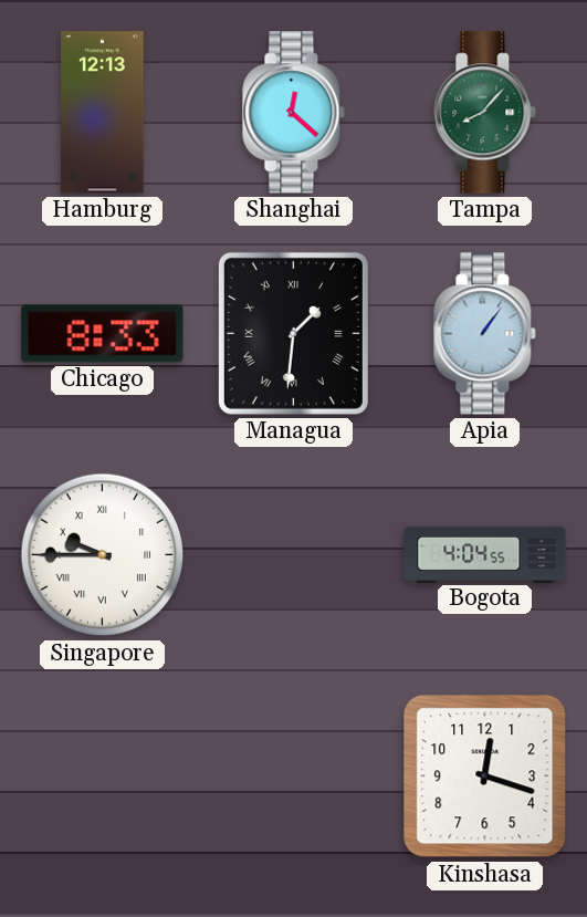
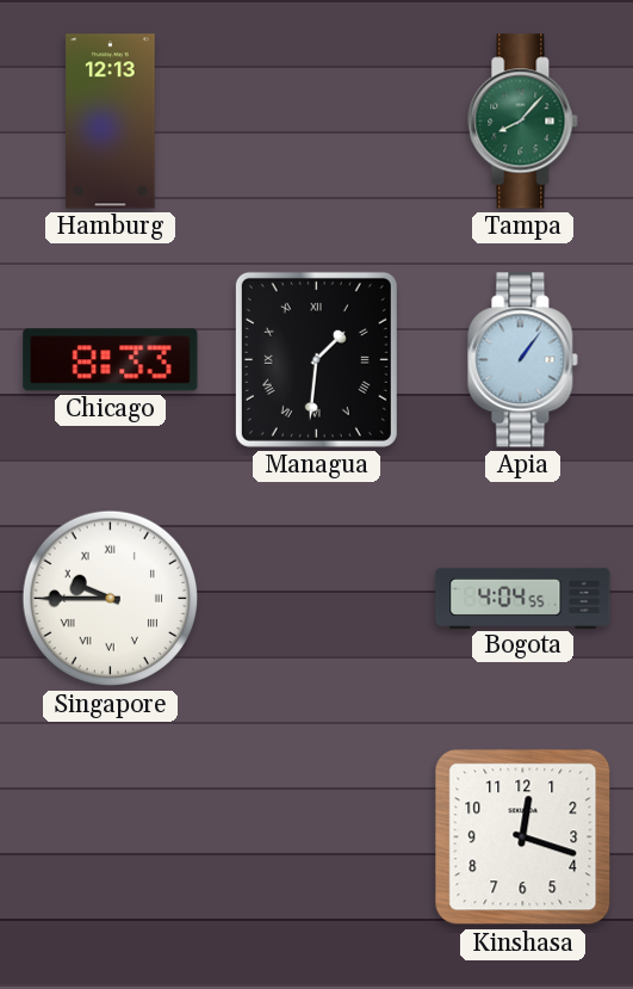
Shanghai: 12:22 -> none (294, 113)
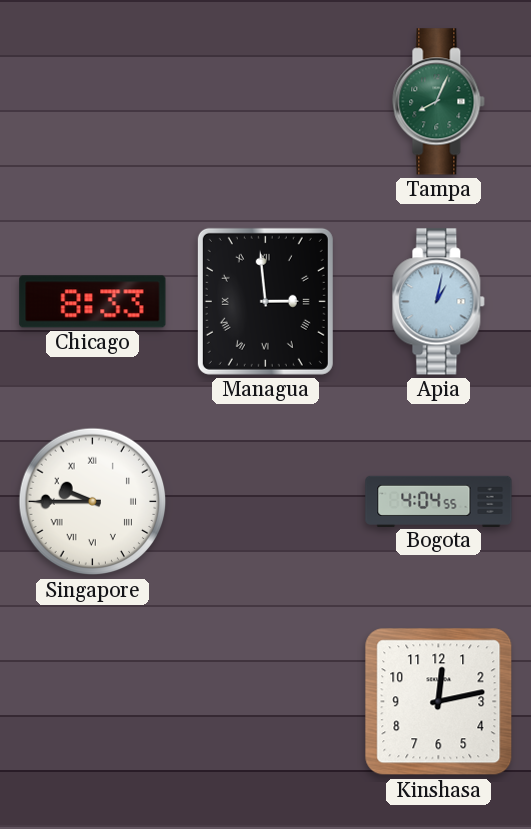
Hamburg: 12:13 -> none (111, 122)
Tampa: 8:07 -> 8:04 (439, 102)
Managua: 1:31 -> 2:59 (265, 301)
Apia: 1:06 -> 1:02 (439, 302)
Kinshasa: 12:18 -> 12:13 (439, 702)
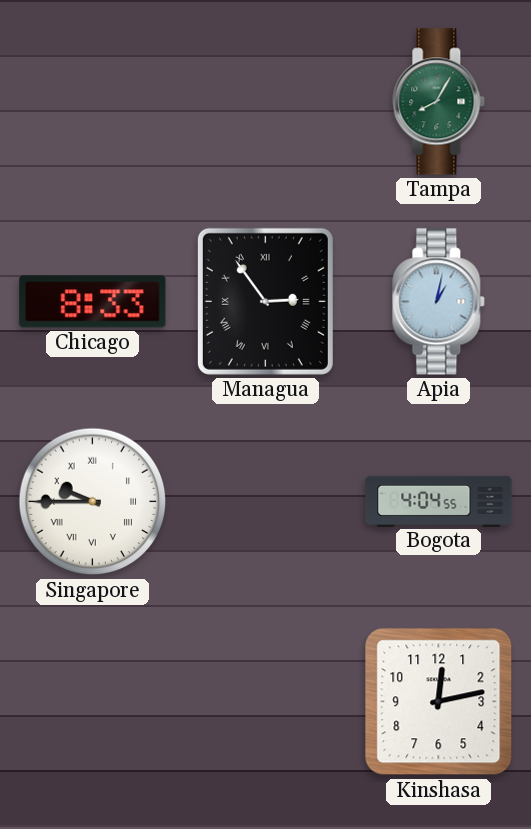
Tampa: 8:04 -> 8:05 (439, 102)
Managua: 2:59 -> 2:54 (265, 301)
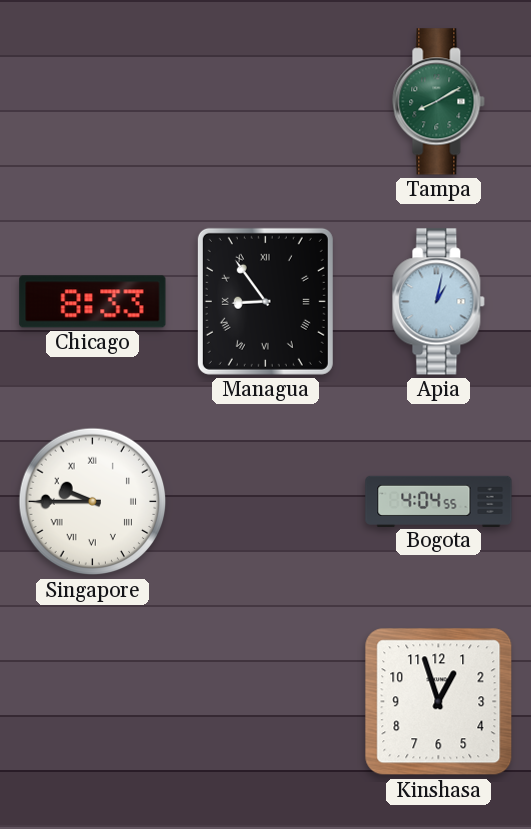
Tampa: 8:05 -> 8:10 (439, 102)
Managua: 2:54 -> 8:54 (265, 301)
Kinshasa: 12:13 -> 12:57 (439, 702)
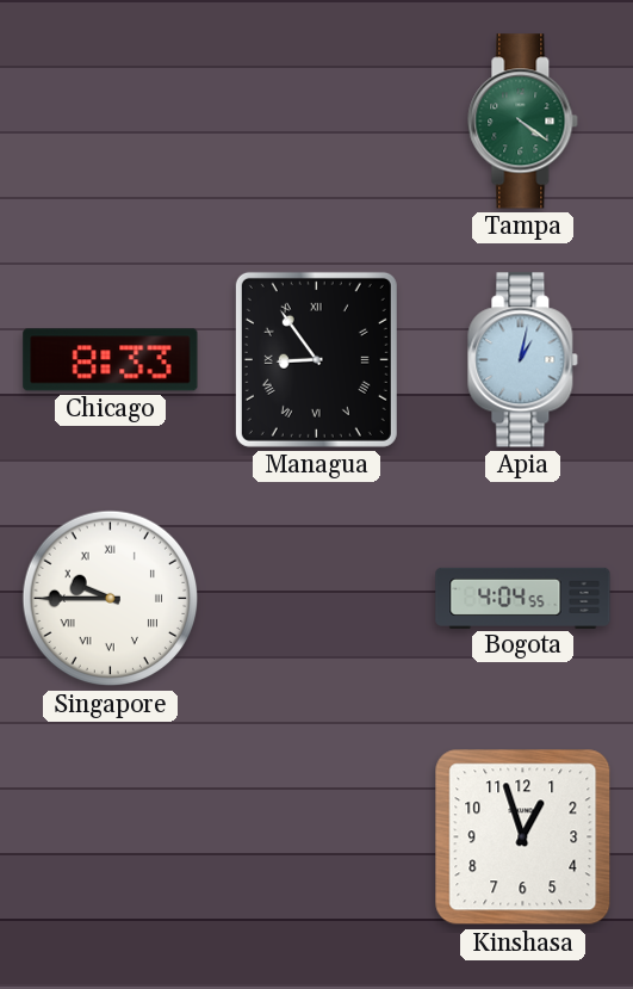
Tampa: 8:10 -> 4:21 (523, 122)
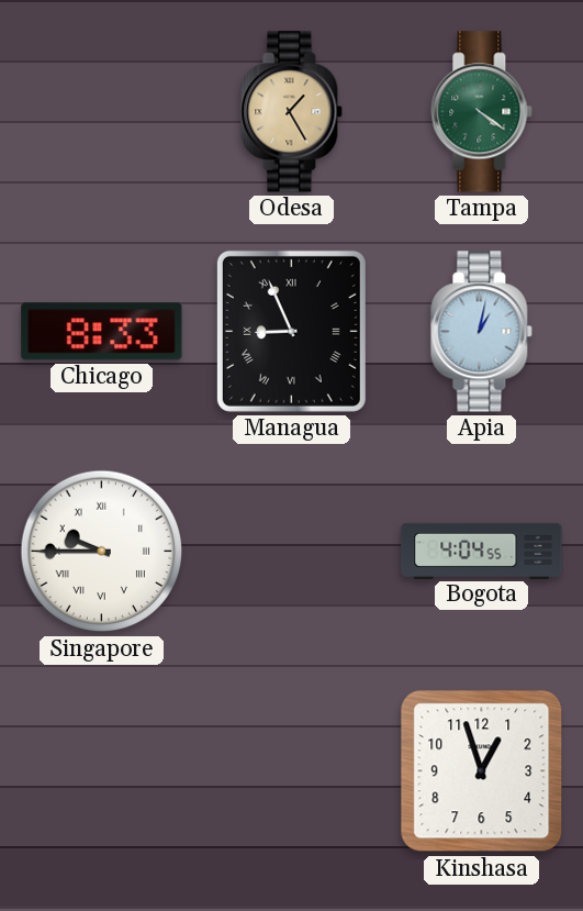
Odesa: none -> 1:25 (292, 112)
Managua: 8:54 -> 8:56 (291, 331)
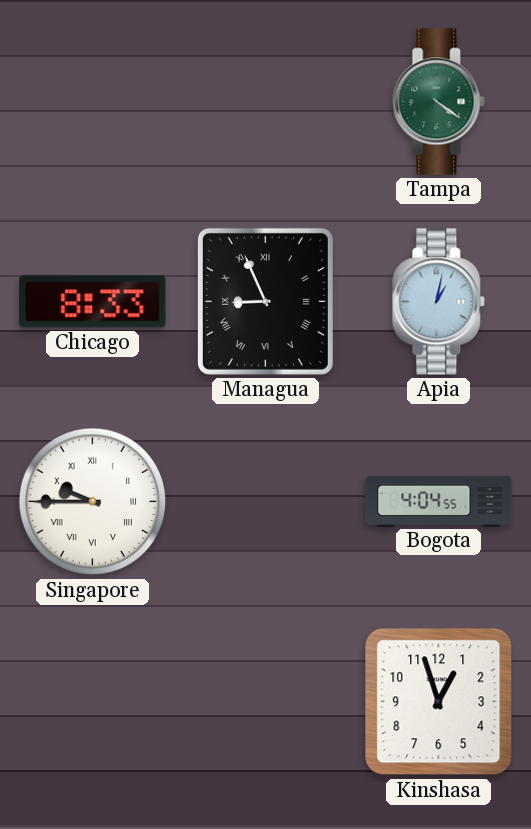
Odesa: 1:25 -> none (292, 112)
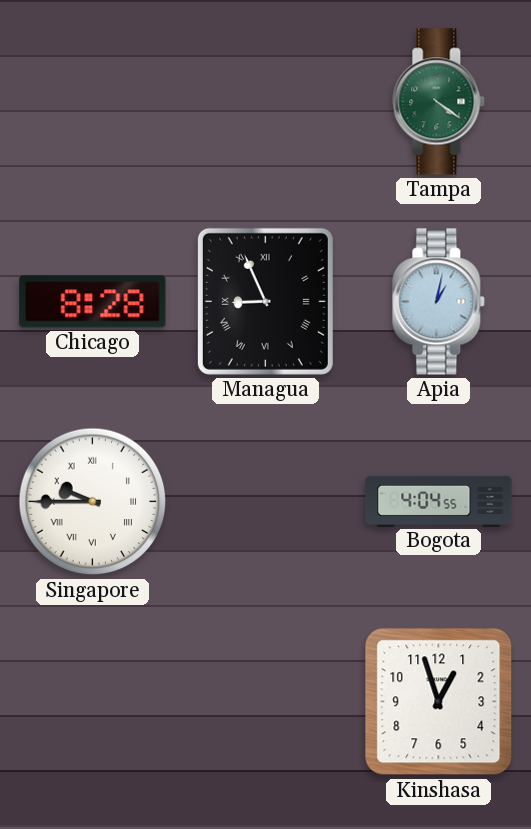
Chicago: 8:33 -> 8:28 (93, 302)
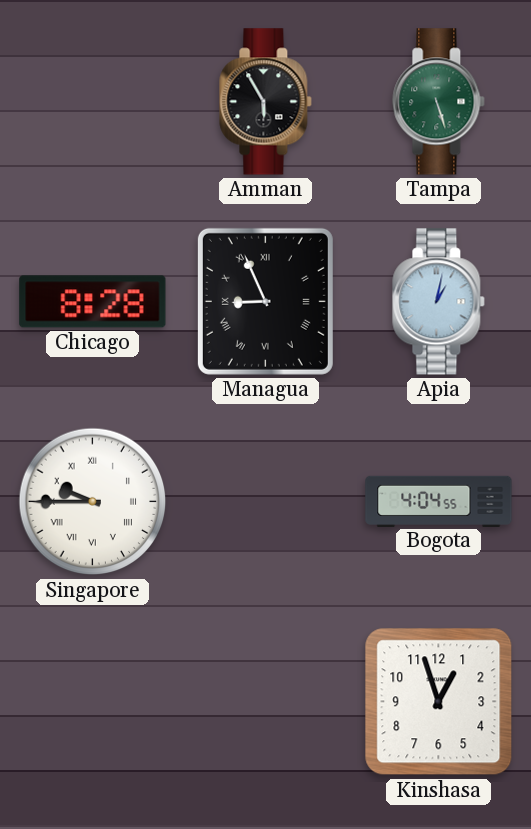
Amman: none -> 5:55 (266, 102)
Tampa: 4:21 -> 5:27 (439, 102)
